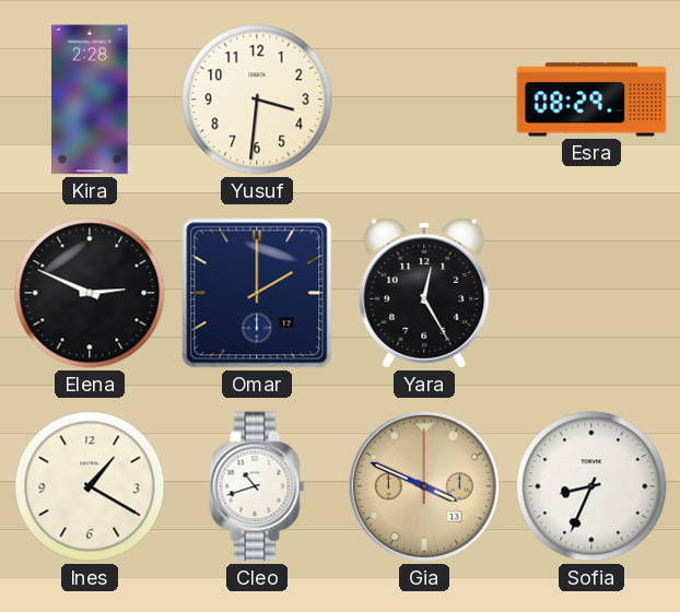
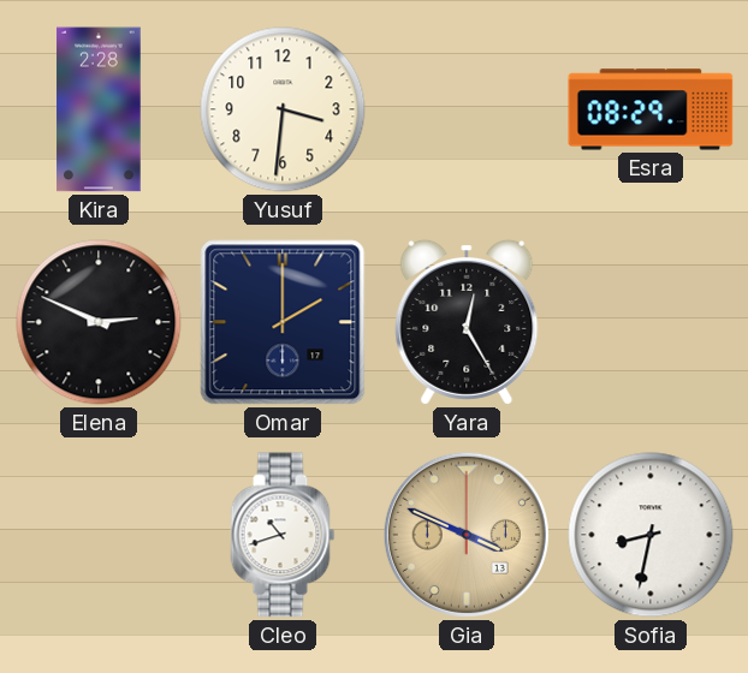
Ines: 1:20 -> none (90, 486)
Sofia: 8:34 -> 8:32 (651, 535)
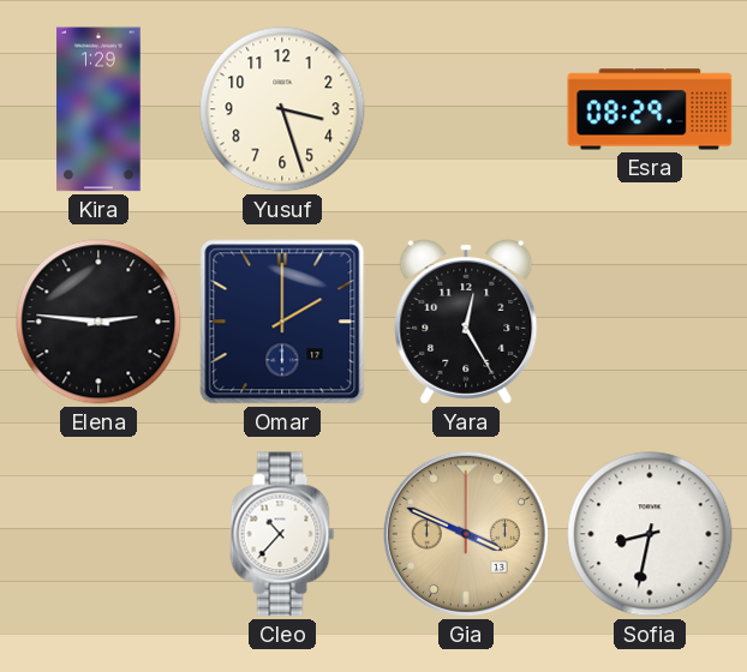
Kira: 2:28 -> 1:29 (98, 109)
Yusuf: 3:31 -> 3:27 (282, 109)
Elena: 2:49 -> 2:46 (98, 322)
Cleo: 10:42 -> 10:37 (282, 534)
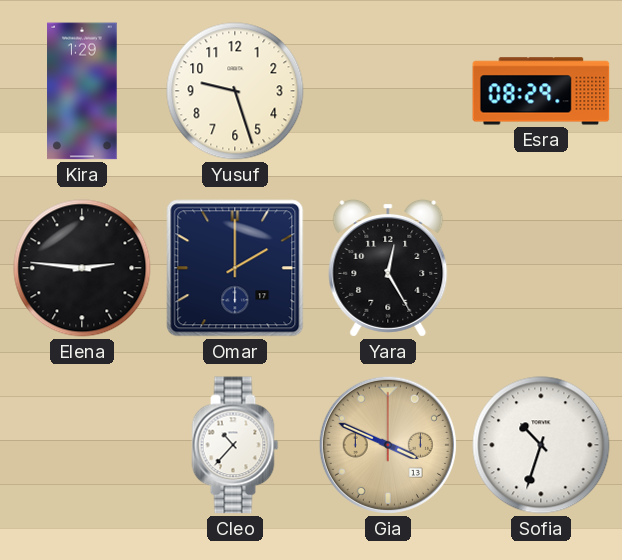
Yusuf: 3:27 -> 9:27 (235, 91)
Sofia: 8:32 -> 10:33 (541, 445)
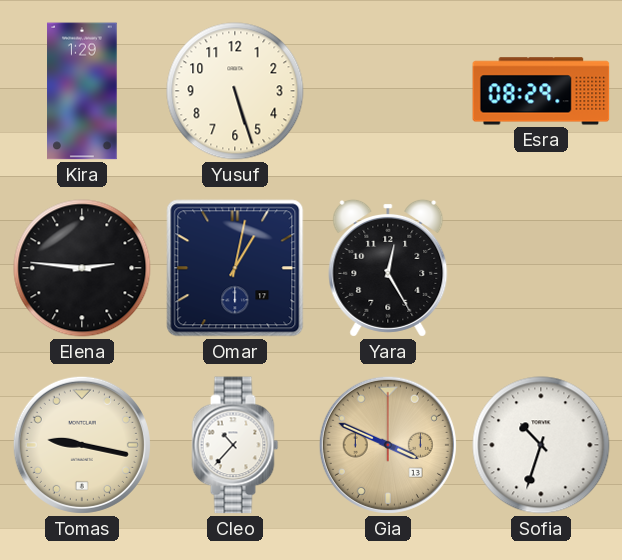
Yusuf: 9:27 -> 5:27 (235, 91)
Omar: 2:00 -> 1:02 (235, 268)
Tomas: none -> 9:17 (82, 445)
